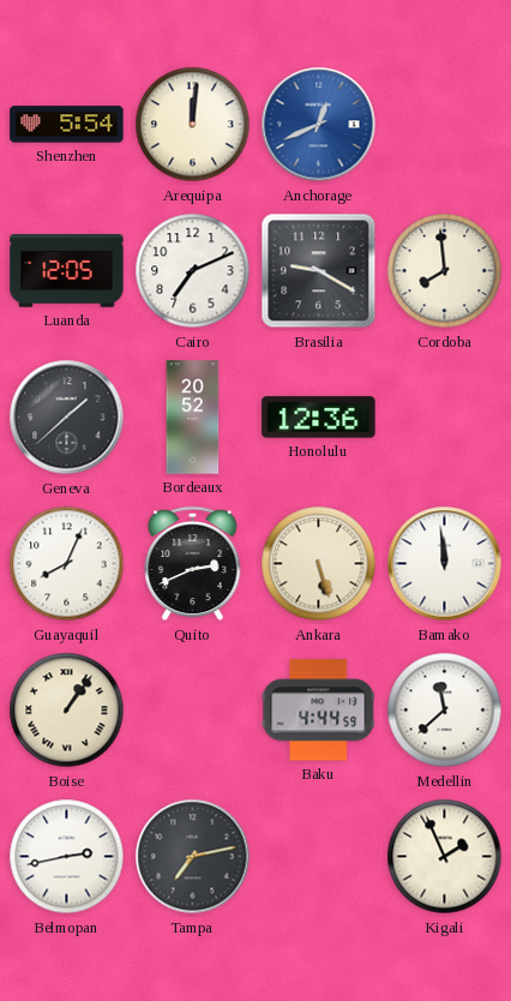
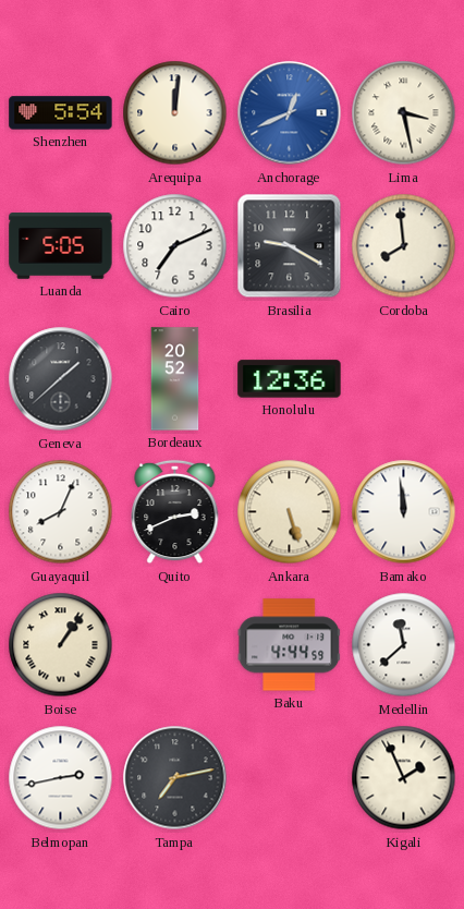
Lima: none -> 3:28 (404, 113)
Luanda: 12:05 -> 5:05 (61, 246)
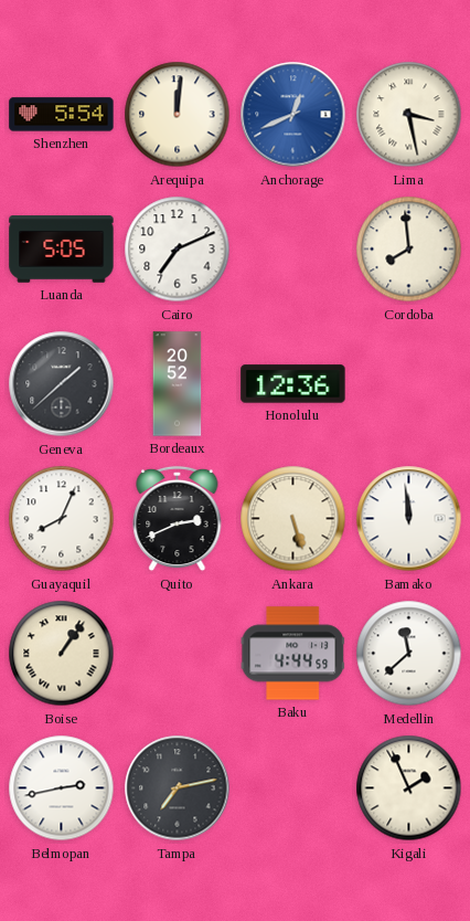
Brasilia: 9:20 -> none (290, 246)
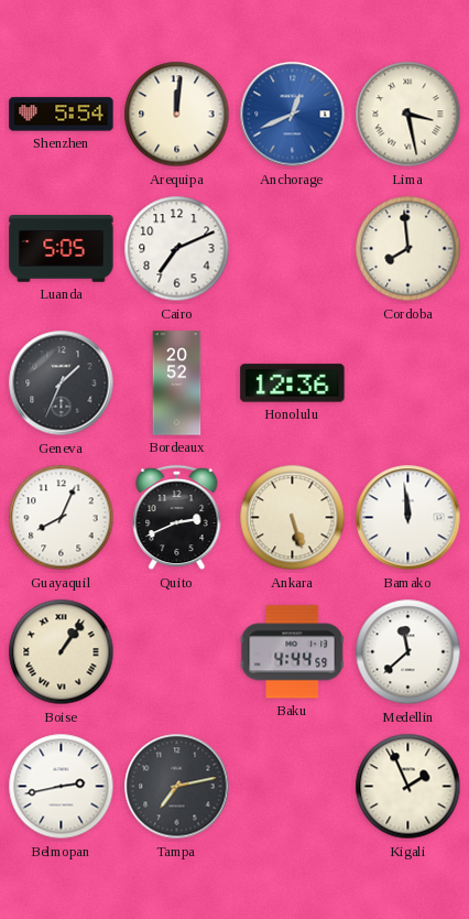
Geneva: 1:38 -> 1:34 (62, 383)
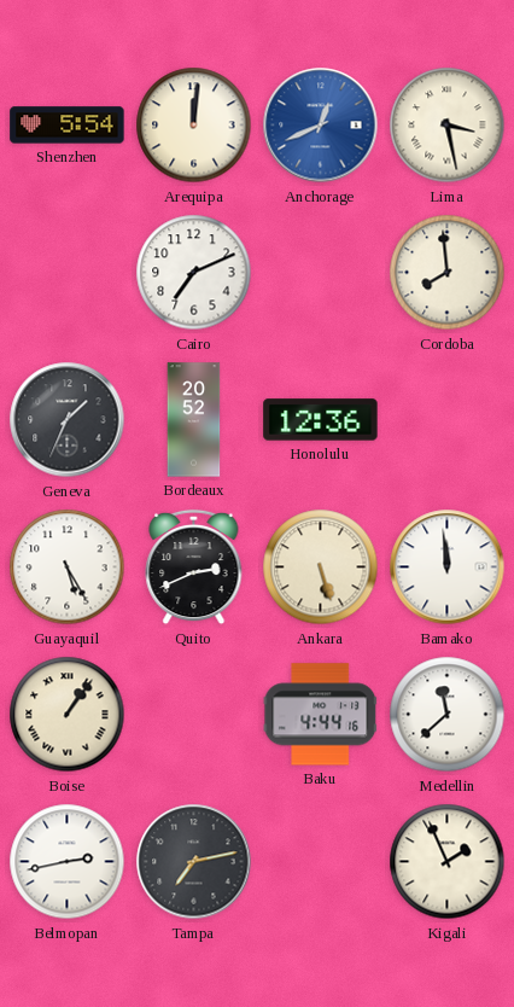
Luanda: 5:05 -> none (62, 249)
Guayaquil: 8:04 -> 5:25 (68, 567)
Baku: 4:44:59 -> 4:44:16 (321, 715)
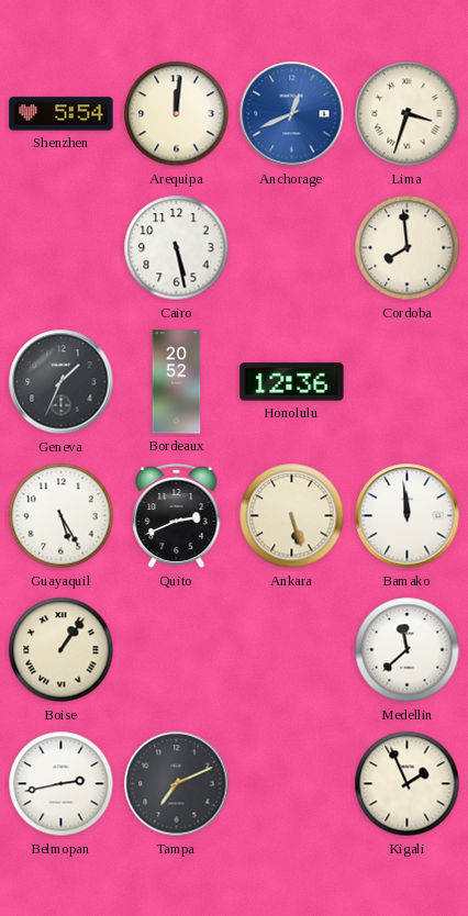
Lima: 3:28 -> 3:33 (408, 114)
Cairo: 7:11 -> 5:28 (177, 248)
Baku: 4:44 -> none (321, 715)
Tampa: 7:13 -> 7:11 (177, 784)
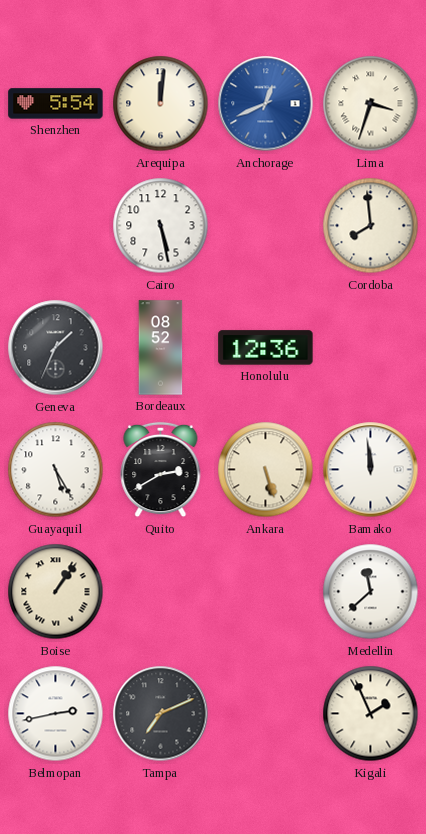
Bordeaux: 20:52 -> 08:52 (161, 348)
Quito: 2:41 -> 2:40 (161, 470)
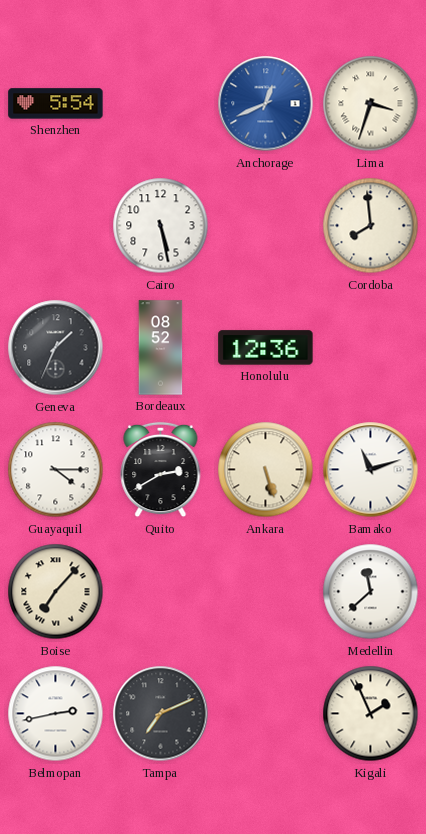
Arequipa: 12:01 -> none (161, 104)
Guayaquil: 5:25 -> 4:15 (56, 470)
Bamako: 11:59 -> 11:12 (371, 470)
Boise: 1:06 -> 7:07 (56, 592)
